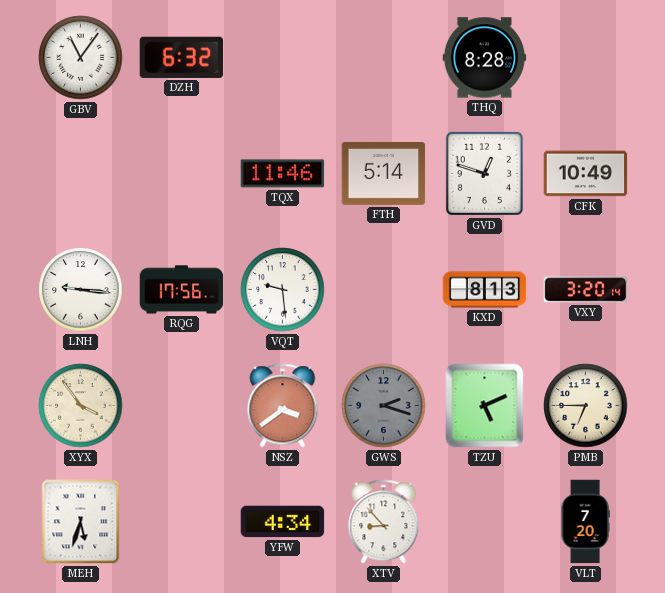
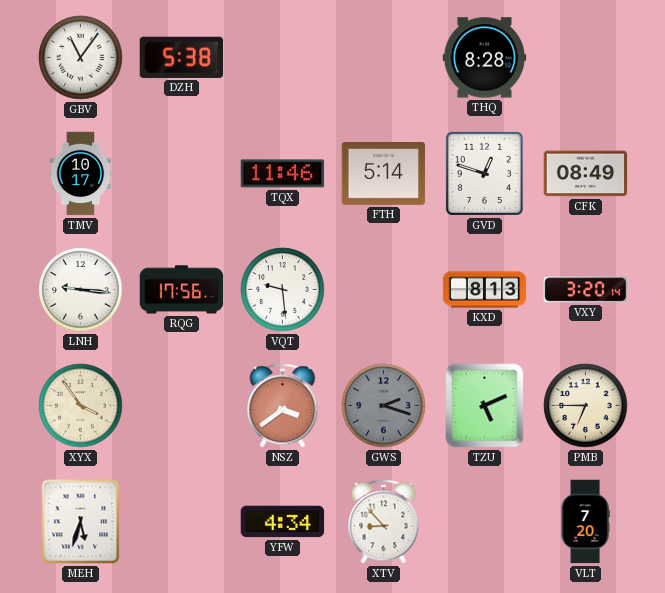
DZH: 6:32 -> 5:38 (182, 57)
TMV: none -> 10:17 (81, 174)
CFK: 10:49 -> 08:49 (586, 174)
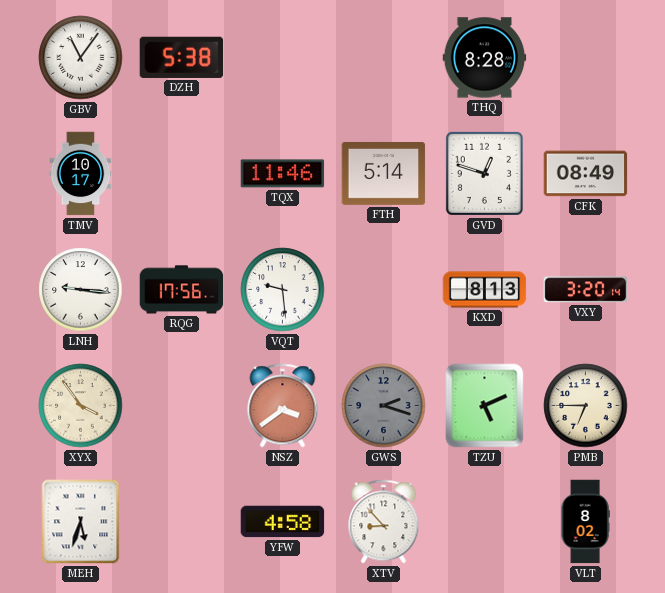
YFW: 4:34 -> 4:58 (283, 522)
VLT: 7:20 -> 8:02 (585, 522)
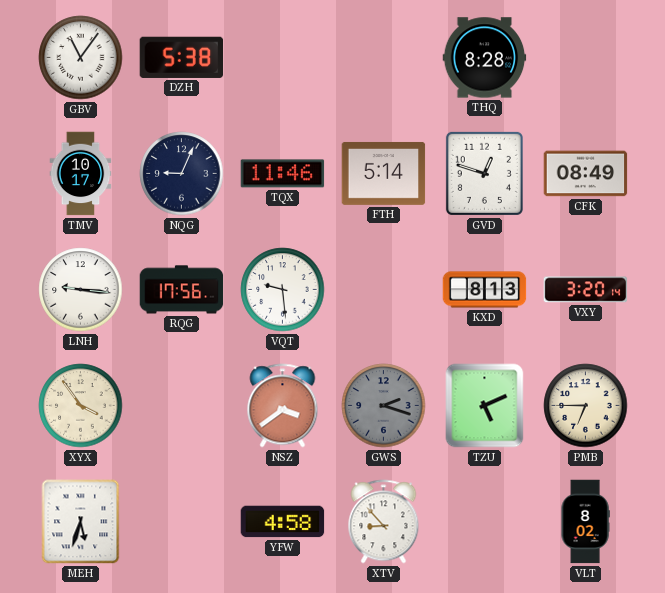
NQG: none -> 9:04 (182, 174)
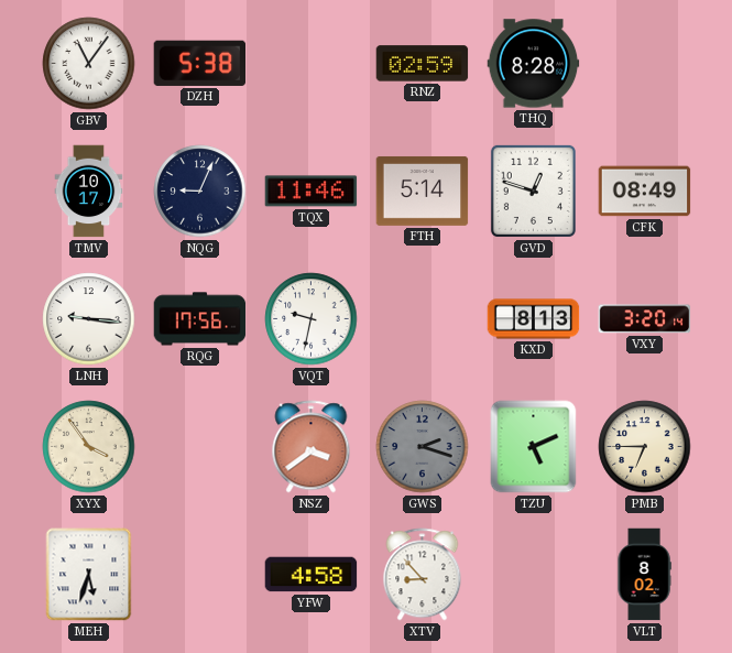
RNZ: none -> 02:59 (423, 64)
VQT: 9:29 -> 9:32 (312, 319)
